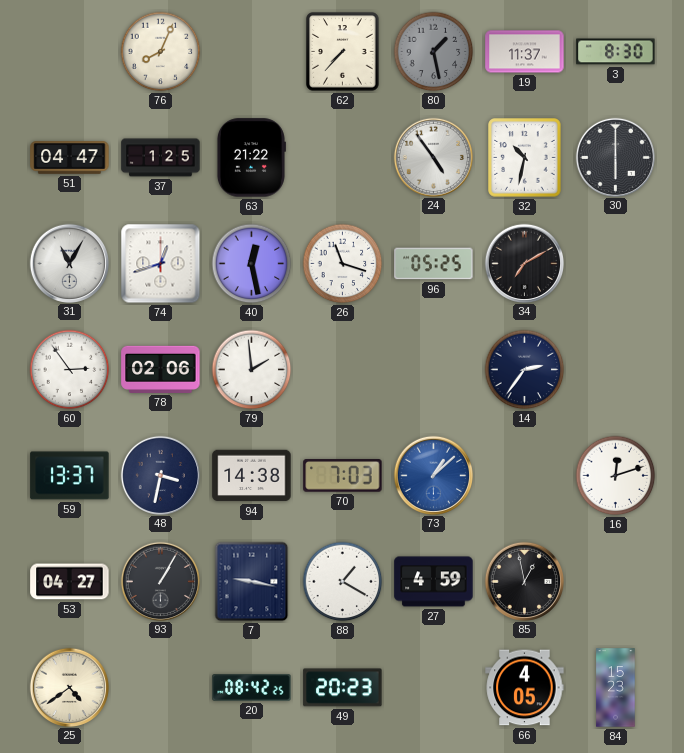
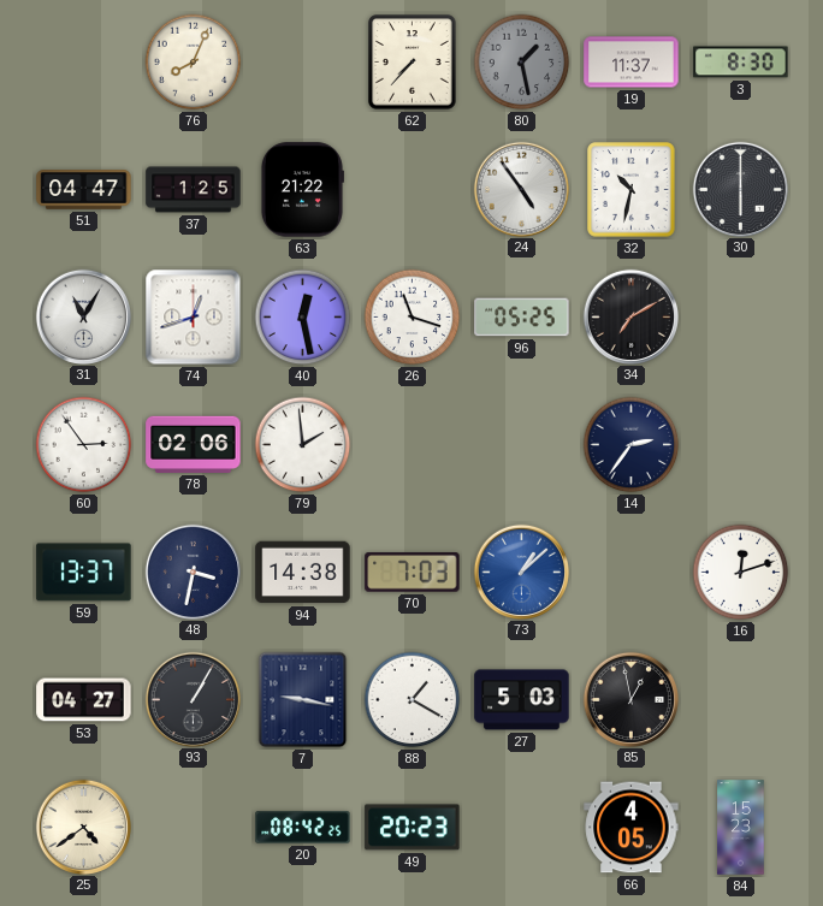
27: 4:59 -> 5:03 (522, 700)
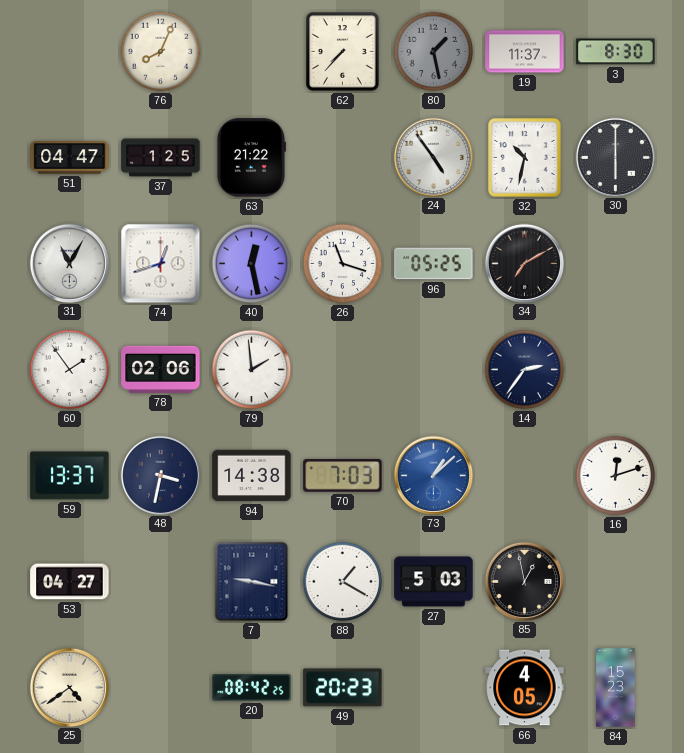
60: 2:54 -> 1:54 (70, 370)
93: 1:05 -> none (193, 699)
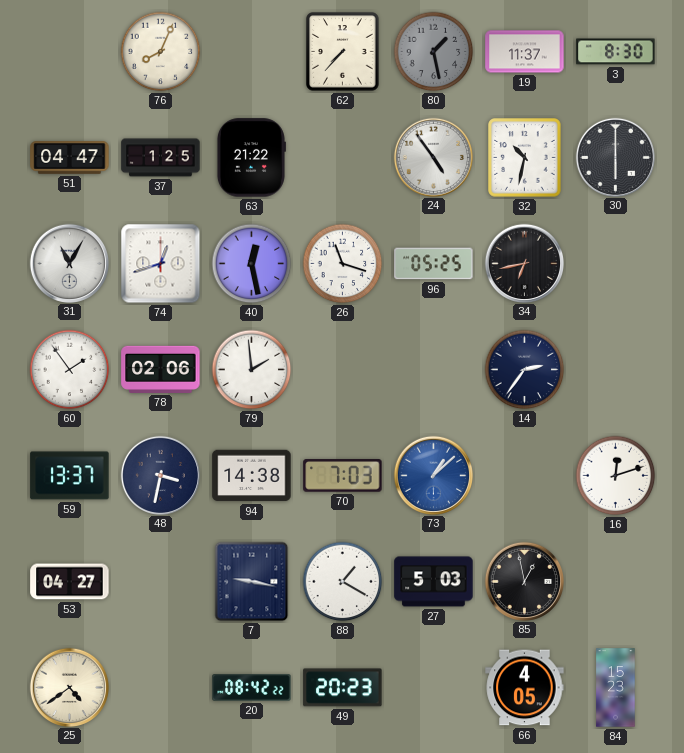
34: 7:10 -> 6:43 (524, 263)
20: 08:42:25 -> 08:42:22 (252, 688)
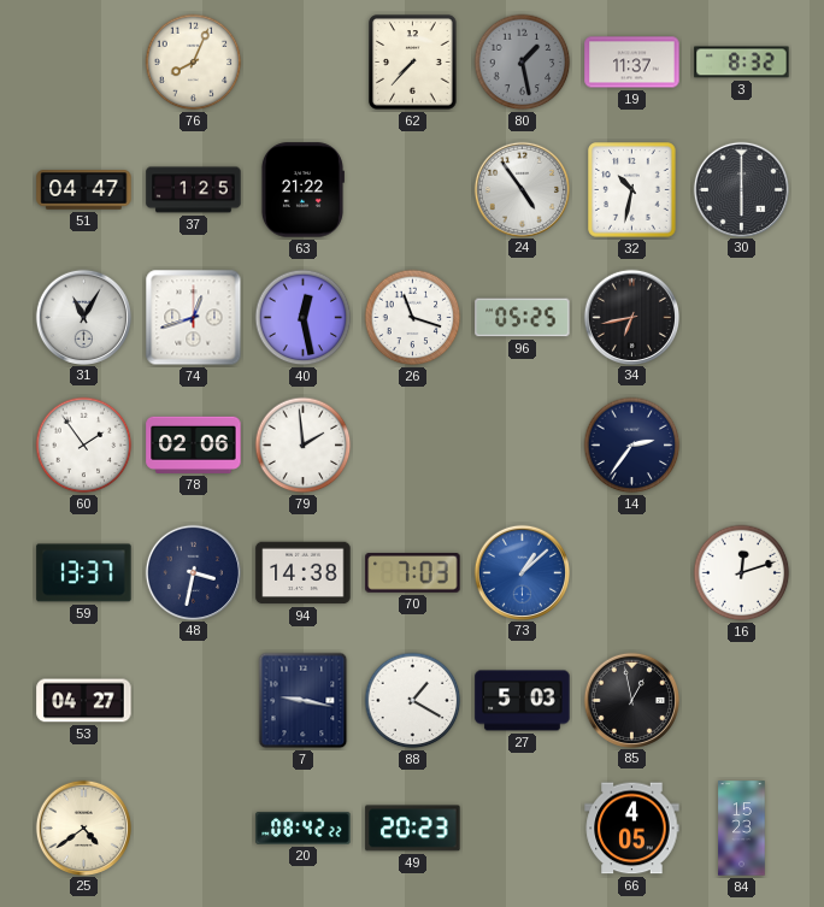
3: 8:30 -> 8:32 (742, 63)
